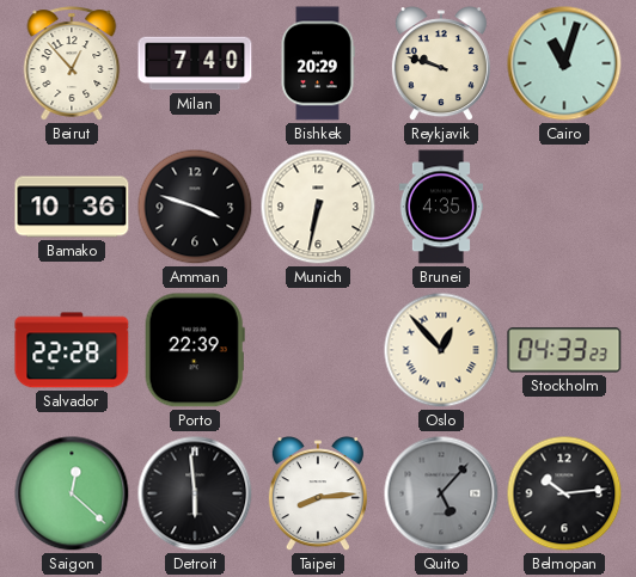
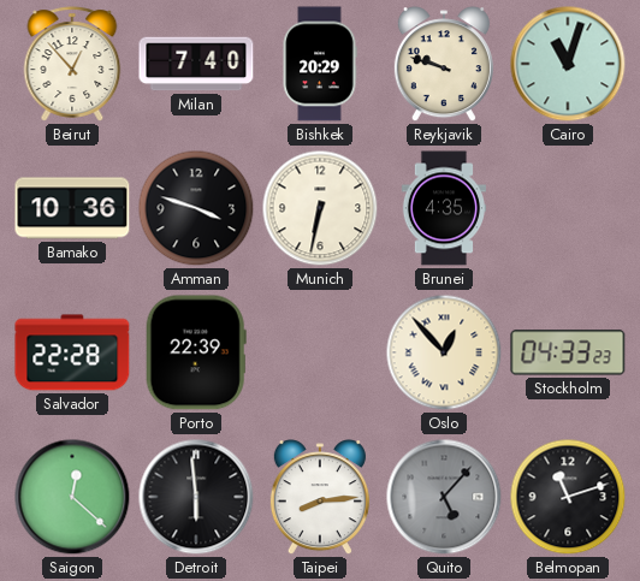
Belmopan: 10:14 -> 11:12 (568, 497)
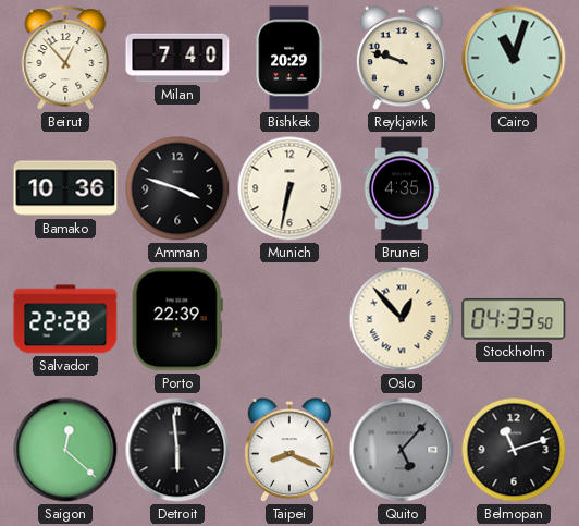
Stockholm: 04:33:23 -> 04:33:50 (514, 319)
Taipei: 8:14 -> 8:19 (289, 451)
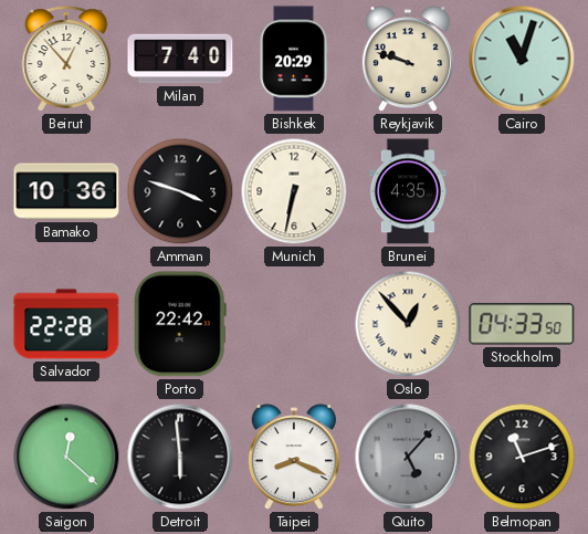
Porto: 22:39 -> 22:42 (180, 324)
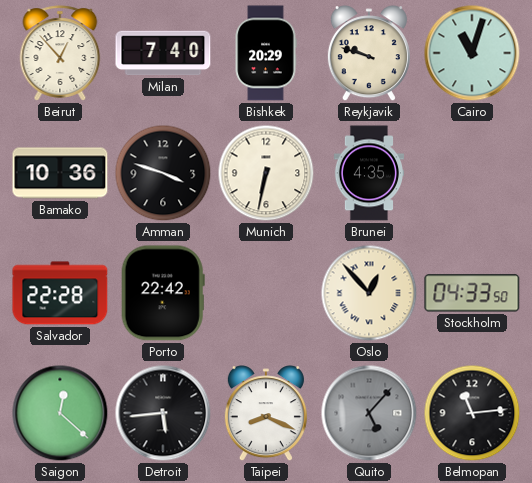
Detroit: 5:59 -> 5:44 (163, 413)
Belmopan: 11:12 -> 11:14 (472, 413)
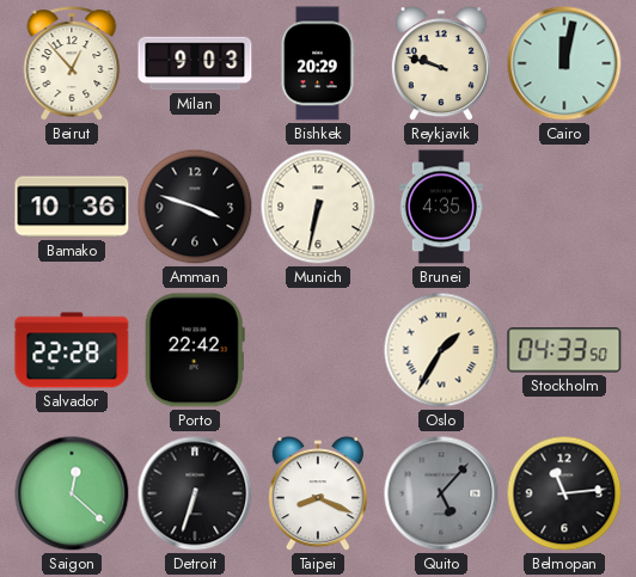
Milan: 7:40 -> 9:03 (195, 63)
Cairo: 11:03 -> 12:02 (564, 63)
Oslo: 12:53 -> 1:35 (441, 350)
Detroit: 5:44 -> 6:33 (195, 493)
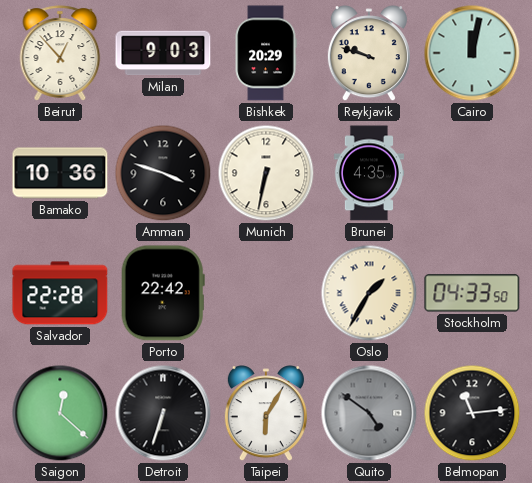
Taipei: 8:19 -> 6:05 (266, 414)
Quito: 5:07 -> 4:51 (369, 413)
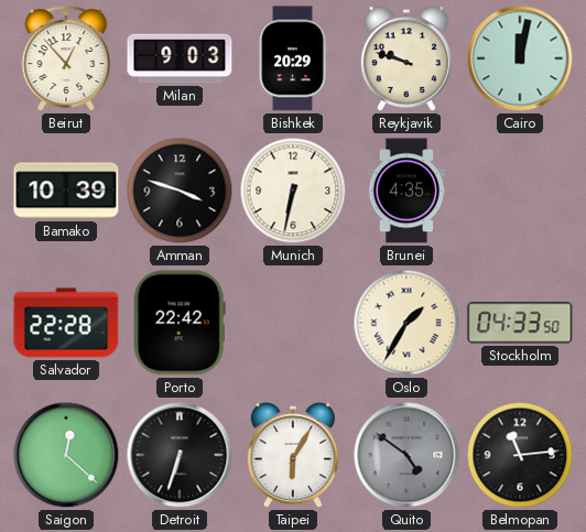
Bamako: 10:36 -> 10:39 (66, 191)
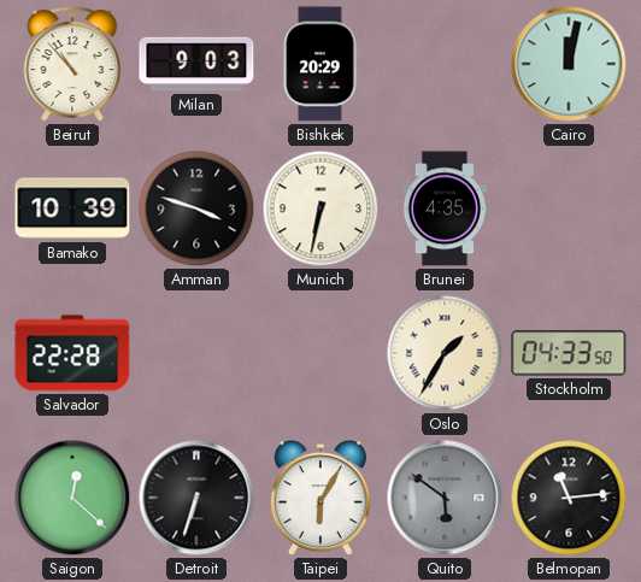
Beirut: 12:53 -> 10:53 (72, 64)
Reykjavik: 9:48 -> none (406, 59)
Porto: 22:42 -> none (180, 323)
Quito: 4:51 -> 5:51 (445, 498)
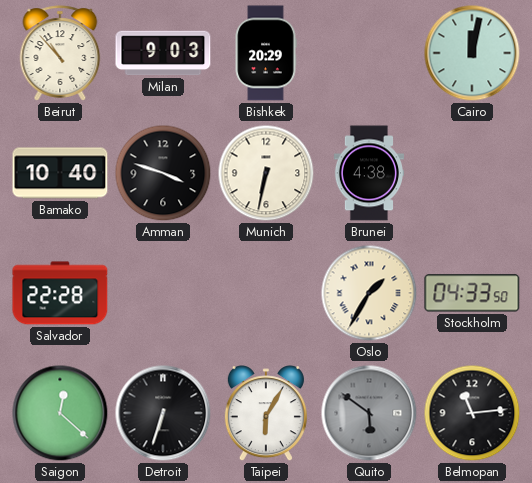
Bamako: 10:39 -> 10:40 (60, 173)
Brunei: 4:35 -> 4:38 (368, 173)
